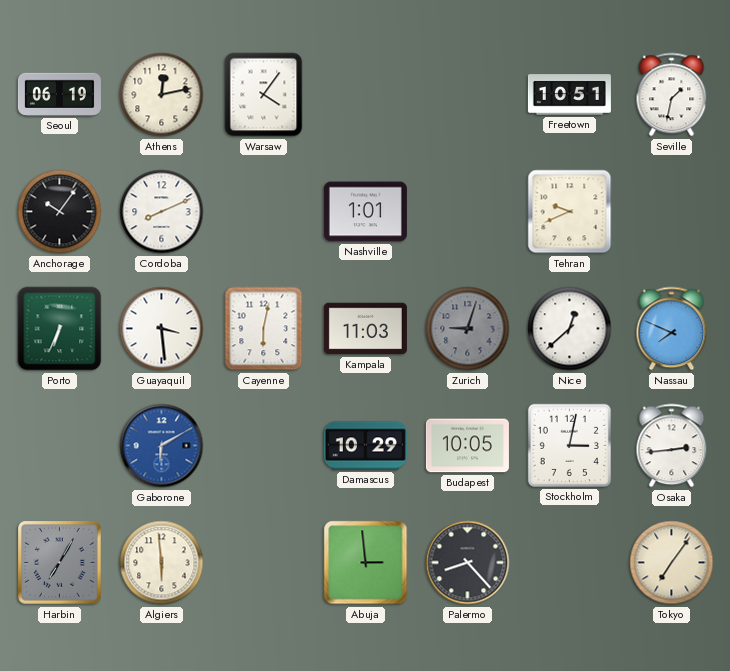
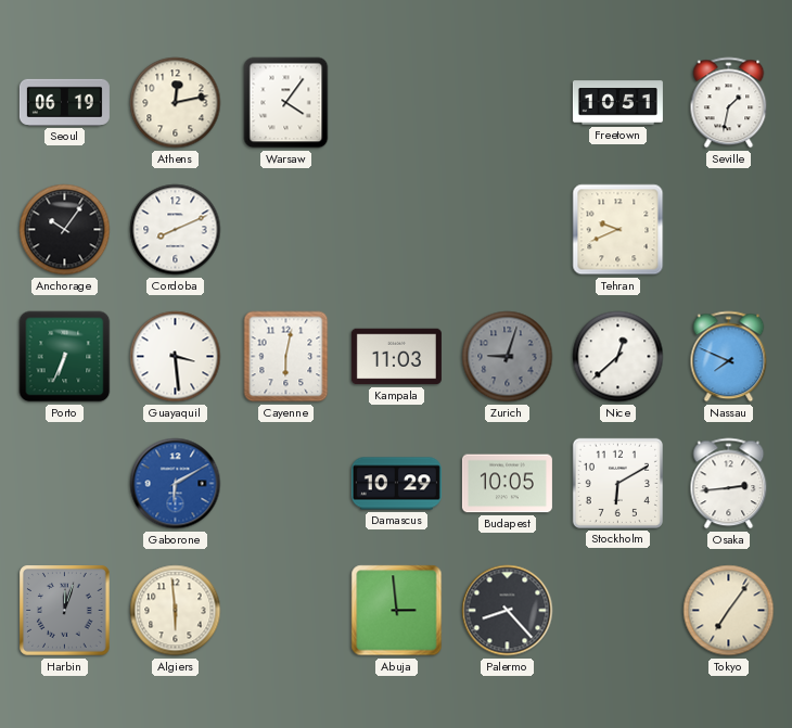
Nashville: 1:01 -> none (365, 212)
Stockholm: 3:02 -> 6:10 (617, 483)
Harbin: 7:05 -> 12:03 (65, 611)
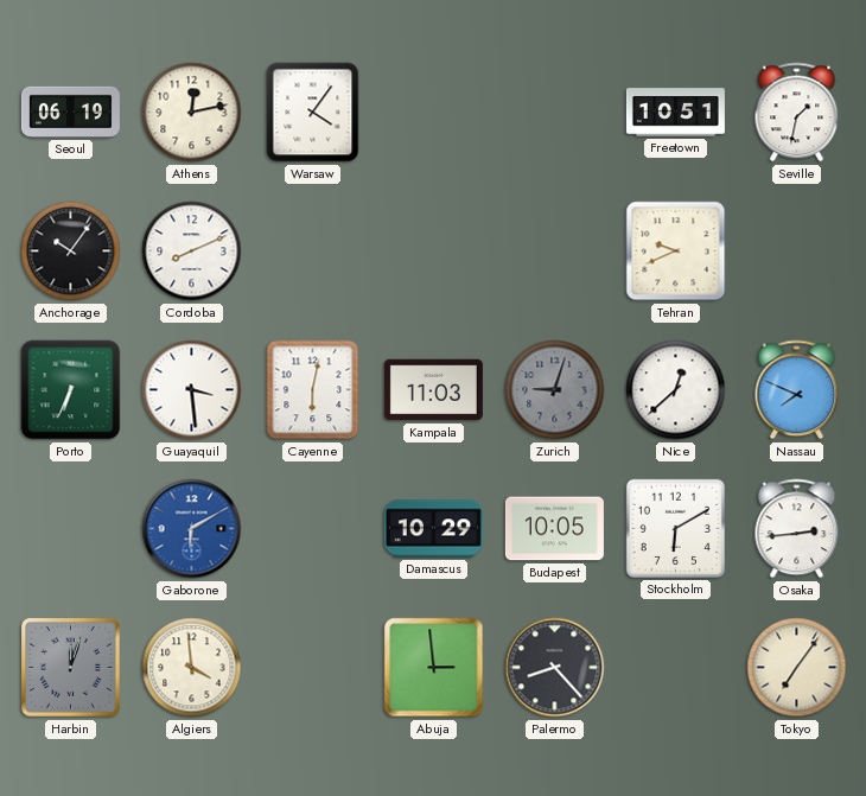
Algiers: 5:59 -> 3:59 (192, 668)
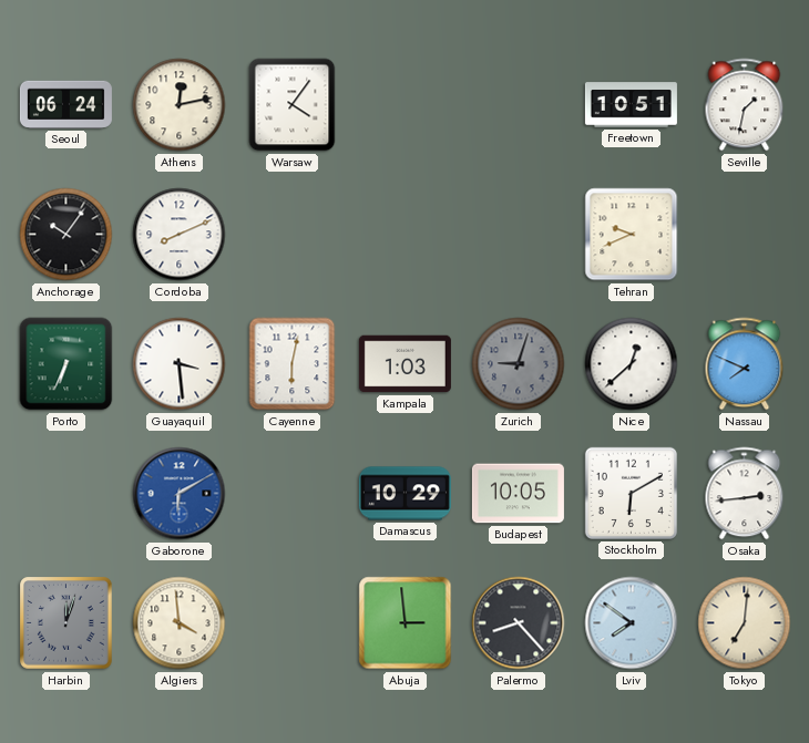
Seoul: 06:19 -> 06:24 (65, 104)
Kampala: 11:03 -> 1:03 (404, 364)
Lviv: none -> 7:51 (632, 623)
Tokyo: 7:06 -> 7:01 (745, 623)
